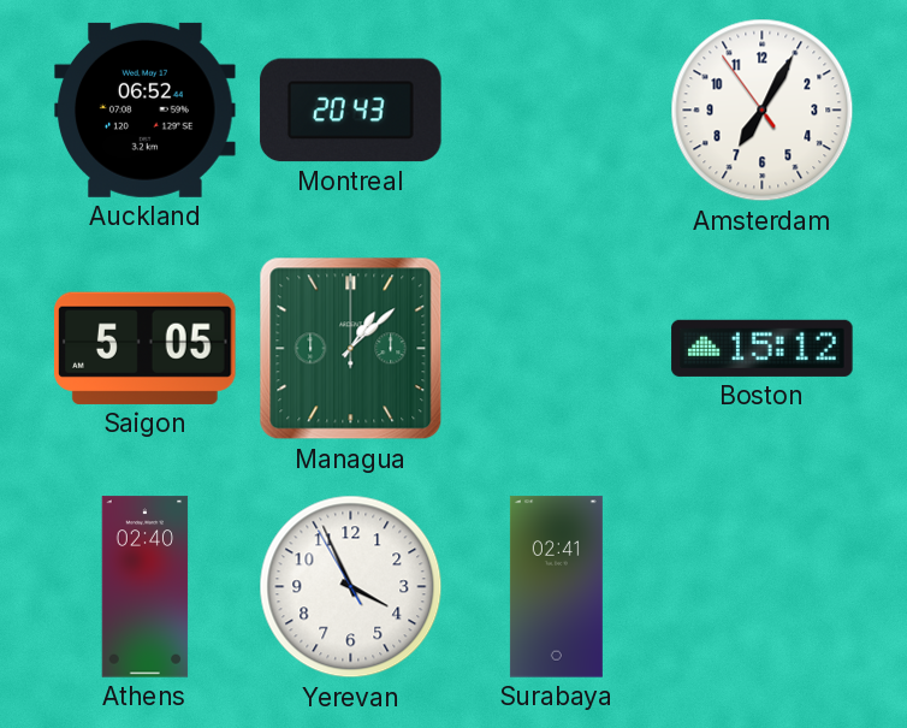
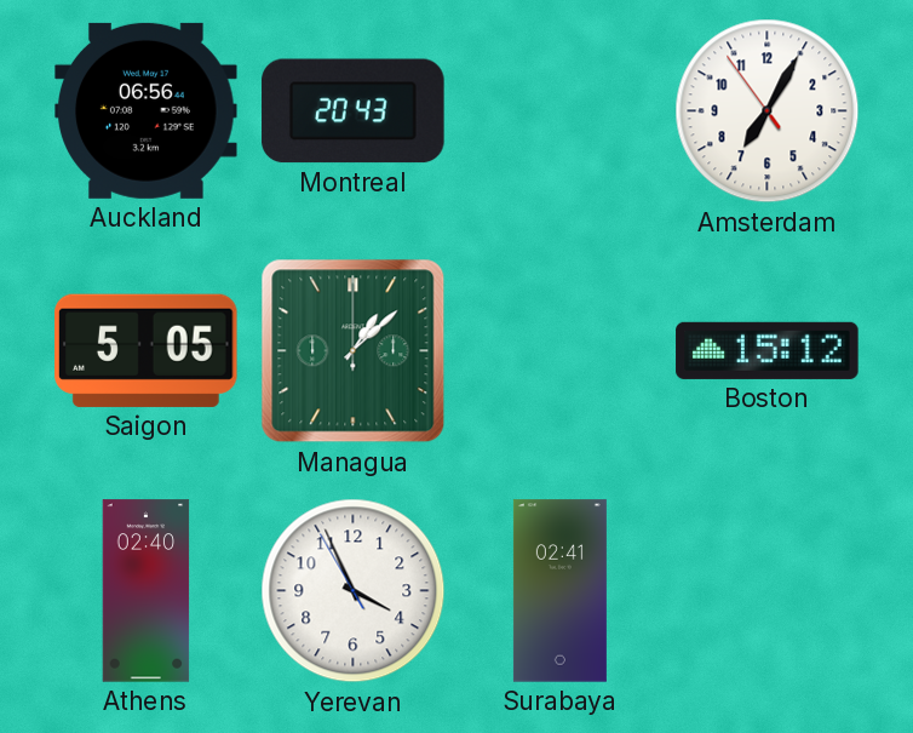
Auckland: 06:52 -> 06:56 (147, 110)
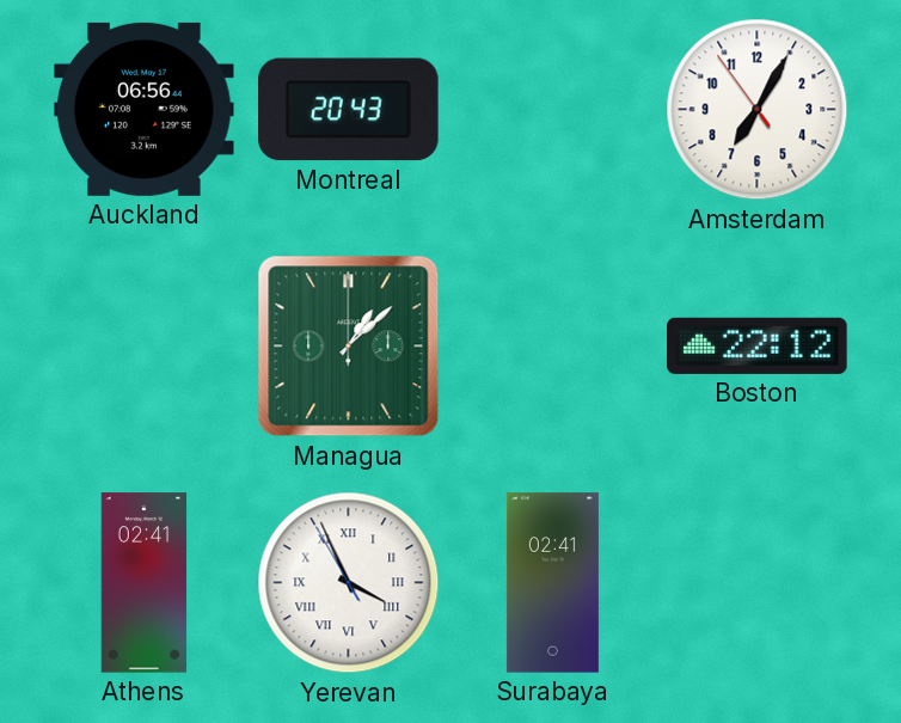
Saigon: 5:05 -> none (147, 350)
Boston: 15:12 -> 22:12 (758, 345)
Athens: 02:40 -> 02:41 (145, 583)
Yerevan numerals: Arabic -> Roman (349, 583)
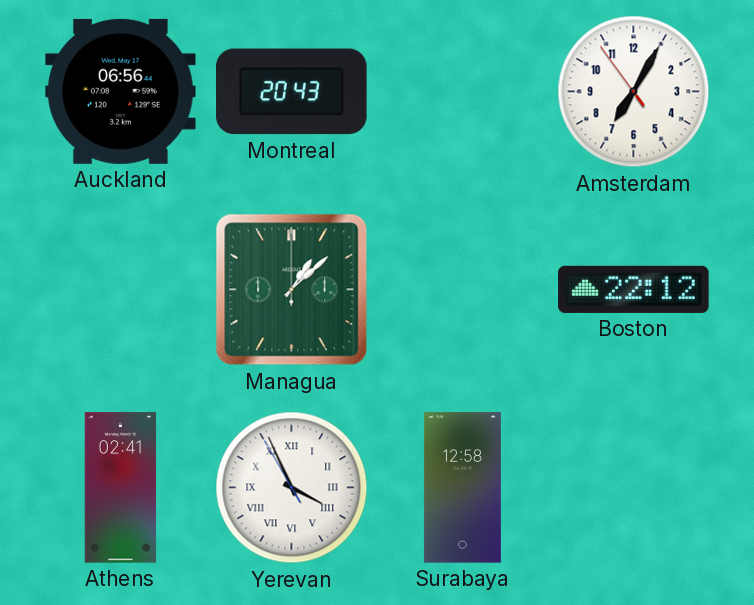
Surabaya: 02:41 -> 12:58 (462, 488)
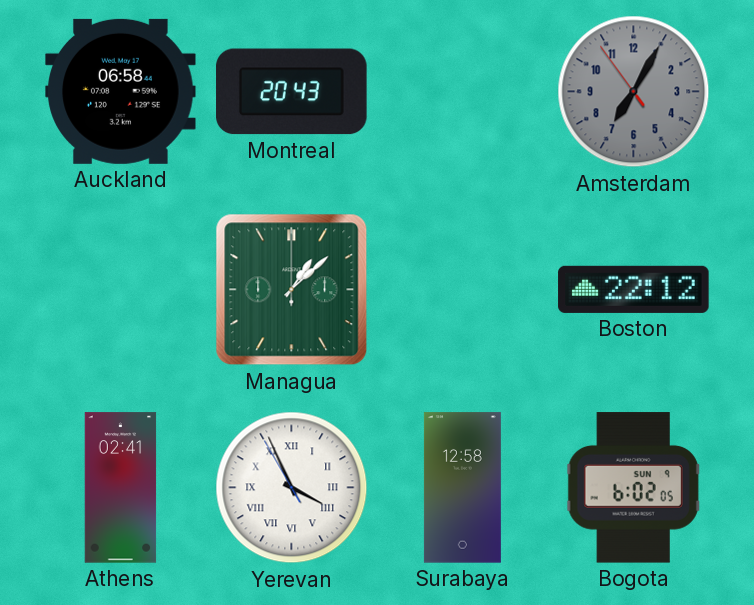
Auckland: 06:56 -> 06:58 (121, 91)
Amsterdam dial: white -> grey (634, 92)
Bogota: none -> 6:02 (634, 488)
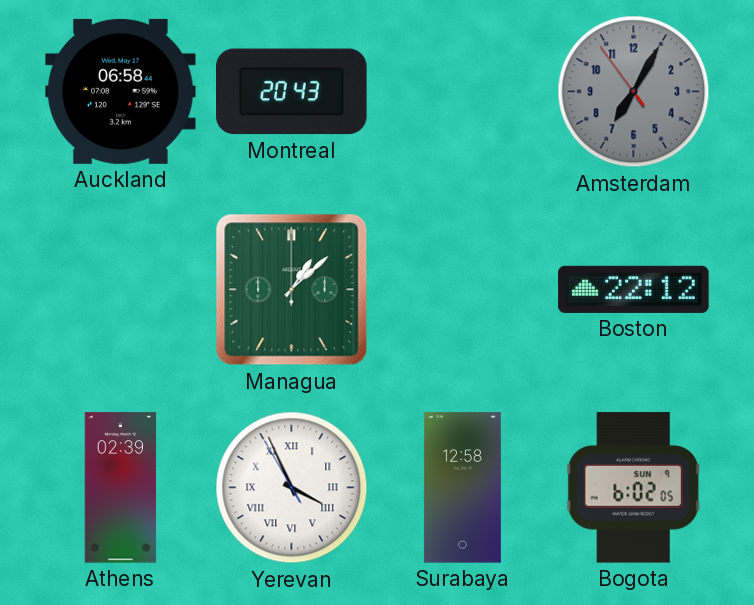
Athens: 02:41 -> 02:39 (121, 488)
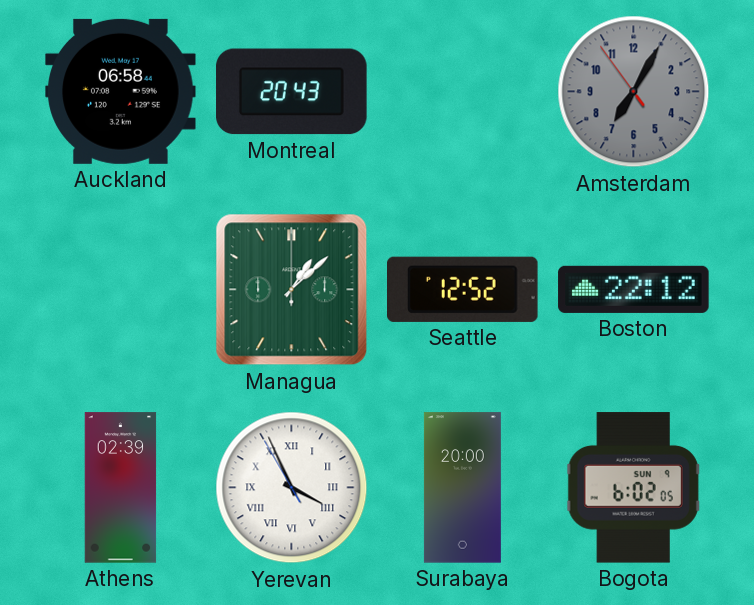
Seattle: none -> 12:52 (463, 289)
Surabaya: 12:58 -> 20:00 (462, 488)
